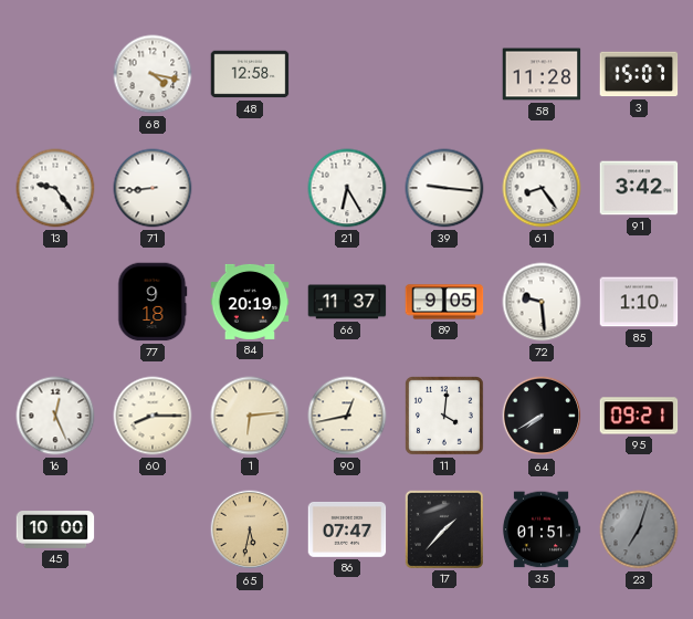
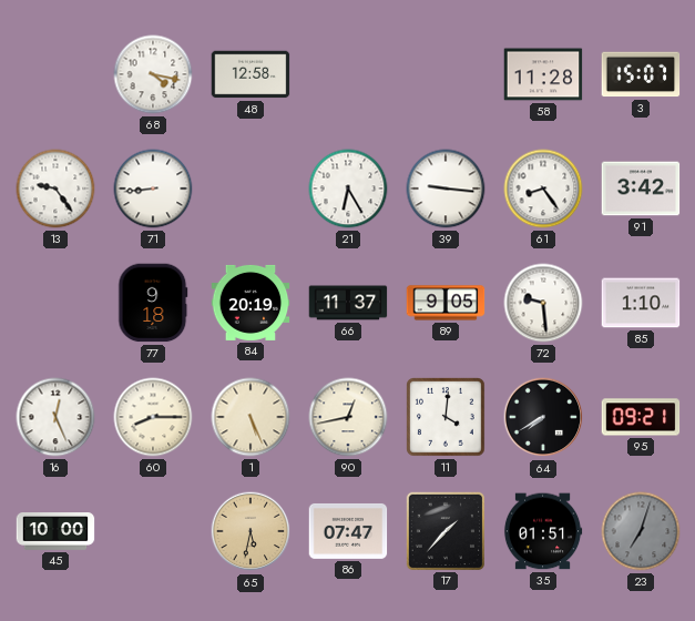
1: 6:14 -> 5:26 (251, 417)
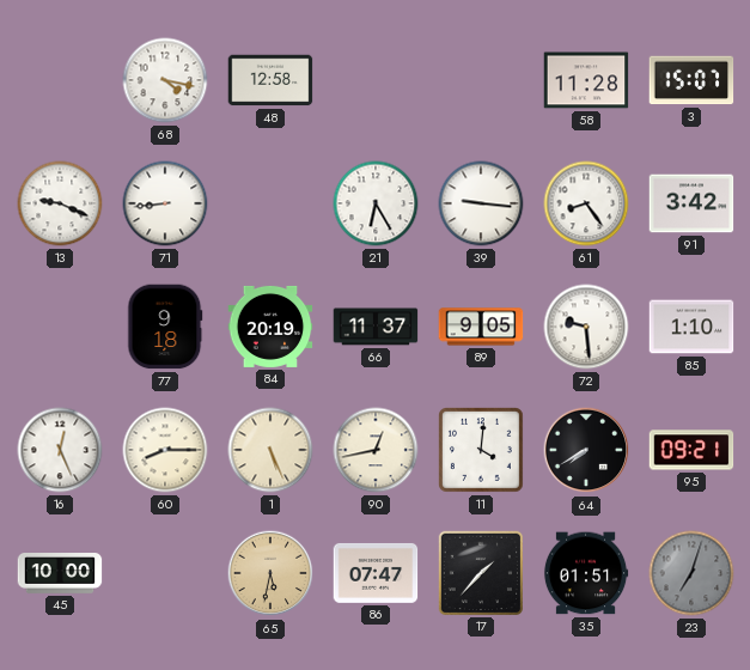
13: 9:24 -> 9:19 (60, 203)
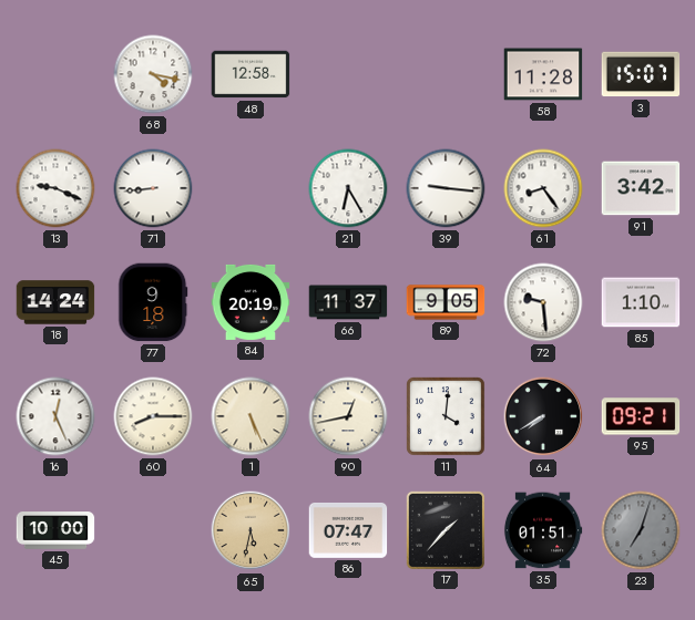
18: none -> 14:24 (55, 302)
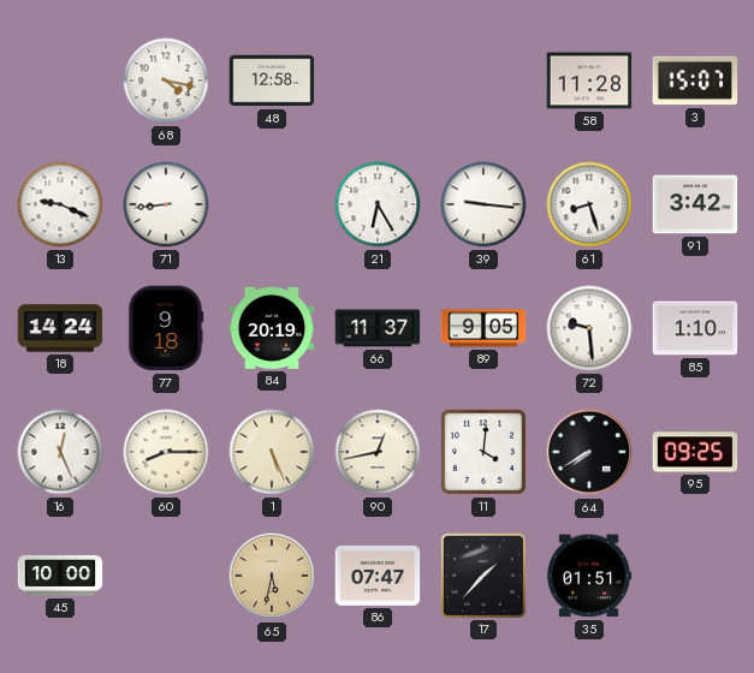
61: 8:24 -> 8:27 (589, 204)
95: 09:21 -> 09:25 (695, 452)
23: 7:03 -> none (641, 530)
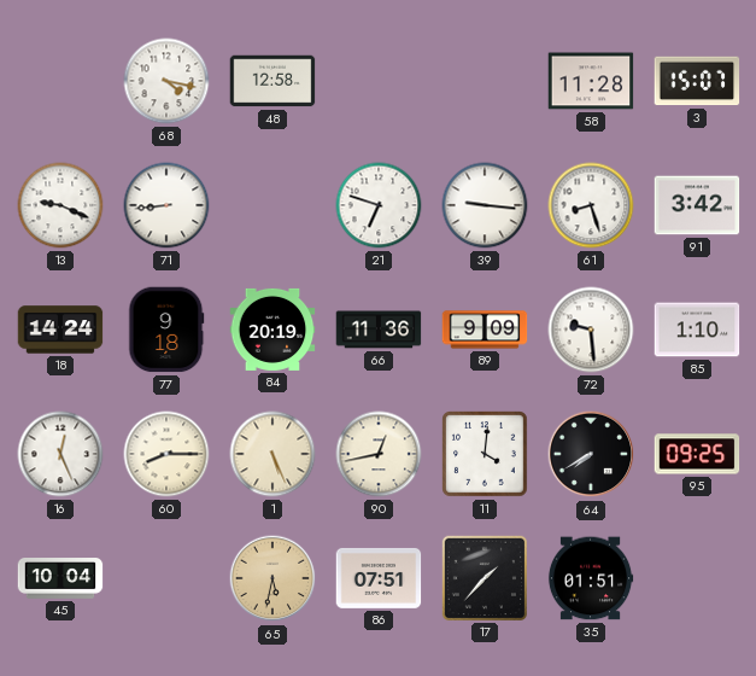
21: 6:25 -> 6:48 (379, 205)
66: 11:37 -> 11:36 (379, 330)
89: 9:05 -> 9:09 (485, 330)
45: 10:00 -> 10:04 (60, 578)
86: 07:47 -> 07:51 (379, 578)
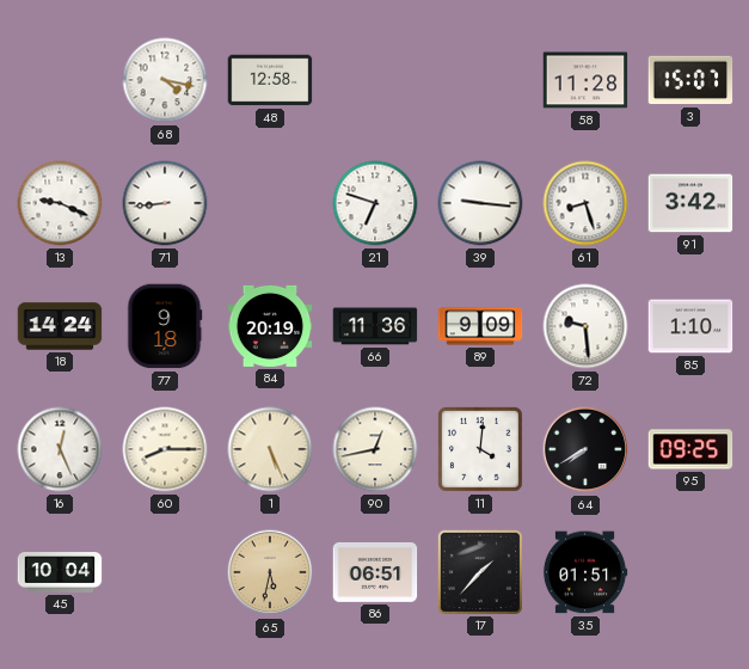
86: 07:51 -> 06:51 (375, 572)
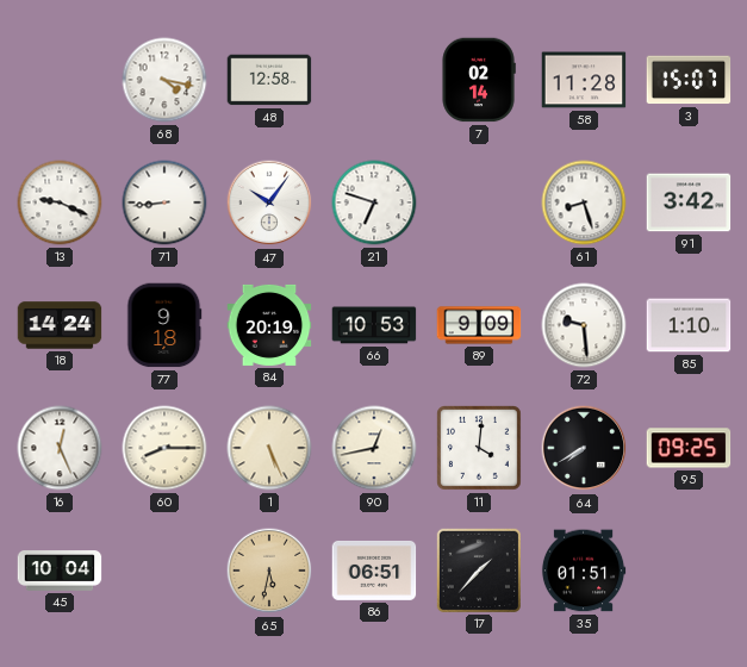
7: none -> 02:14 (479, 80)
47: none -> 10:06 (269, 202)
39: 9:16 -> none (480, 203)
66: 11:36 -> 10:53 (374, 325)
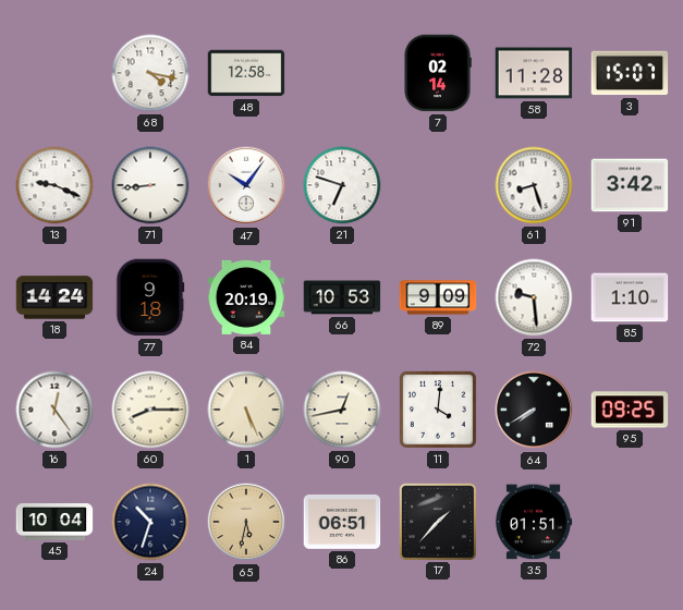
16: 12:26 -> 12:24 (54, 410)
24: none -> 10:33 (150, 522)
